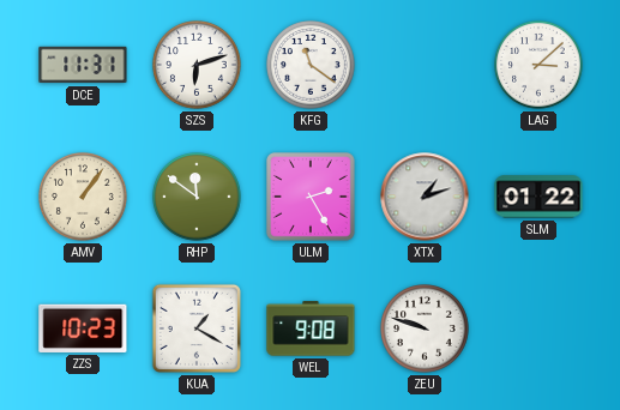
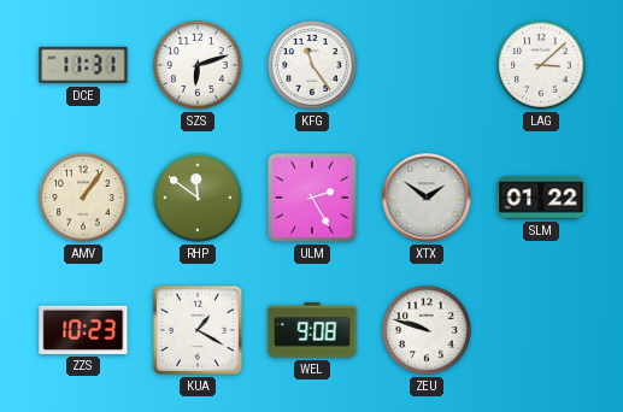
KFG: 11:21 -> 11:24 (312, 65)
XTX: 1:12 -> 1:51 (427, 198)
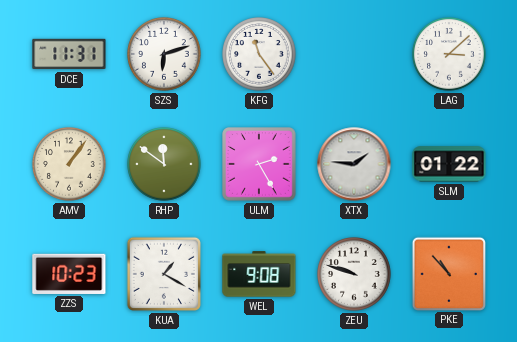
XTX: 1:51 -> 1:46 (354, 164)
PKE: none -> 10:53 (448, 273)
